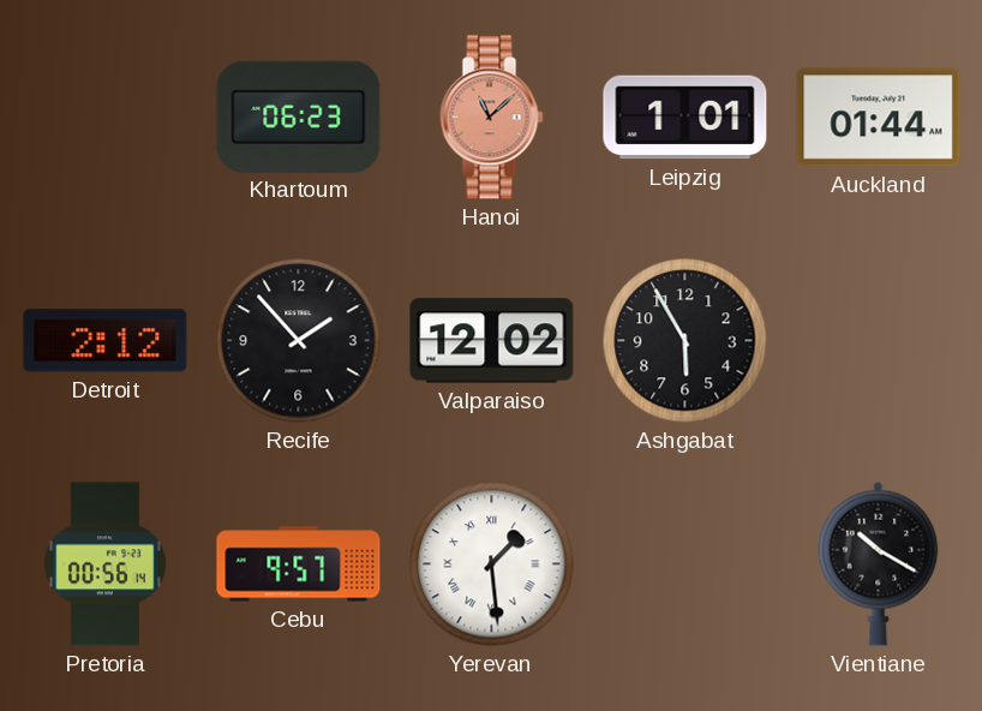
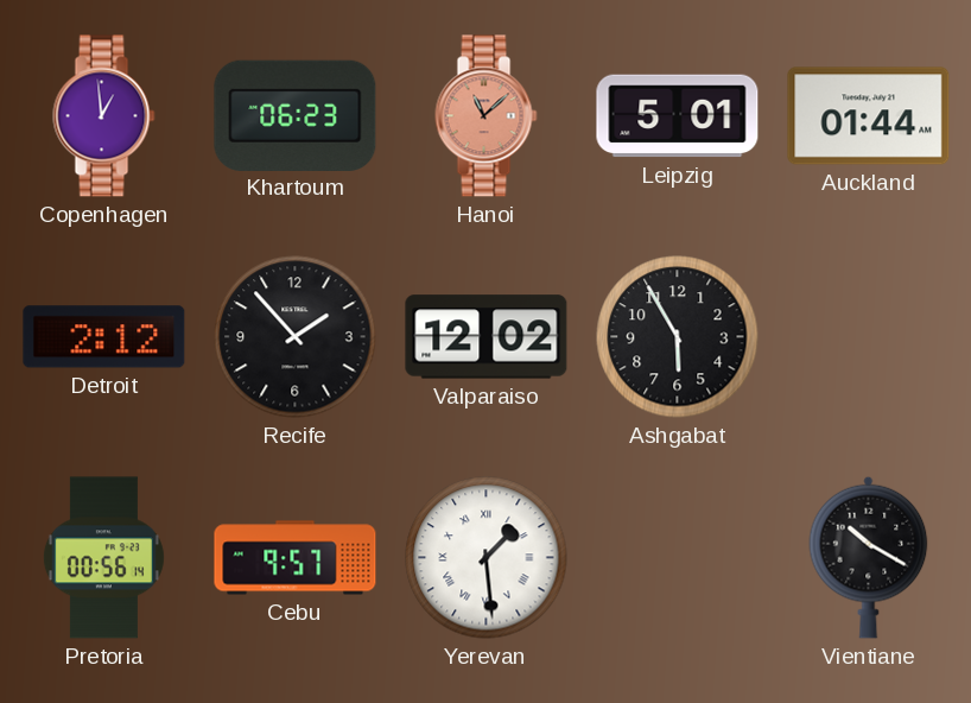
Copenhagen: none -> 12:59 (104, 116)
Leipzig: 1:01 -> 5:01 (678, 116)
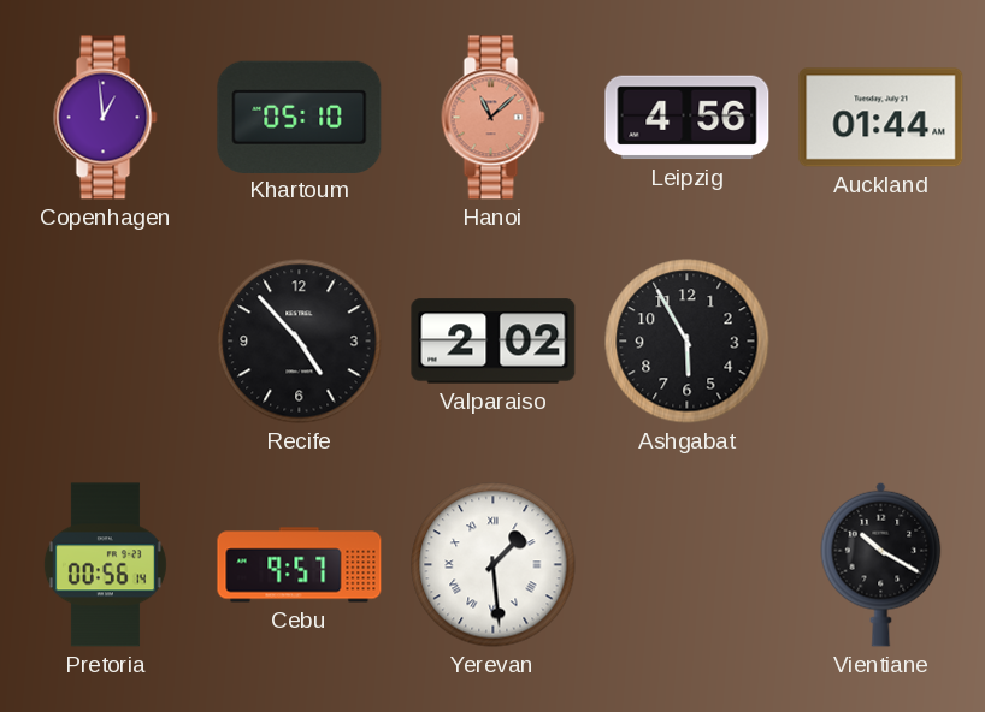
Khartoum: 06:23 -> 05:10 (300, 117)
Leipzig: 5:01 -> 4:56 (688, 118)
Detroit: 2:12 -> none (104, 337)
Recife: 1:53 -> 4:53 (300, 342)
Valparaiso: 12:02 -> 2:02 (494, 342)
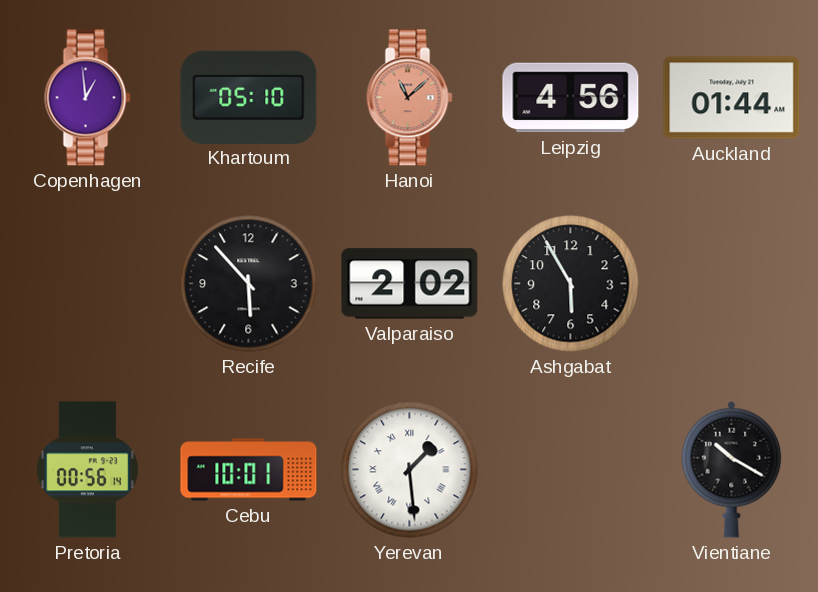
Recife: 4:53 -> 5:53 (249, 284)
Cebu: 9:57 -> 10:01 (249, 470)
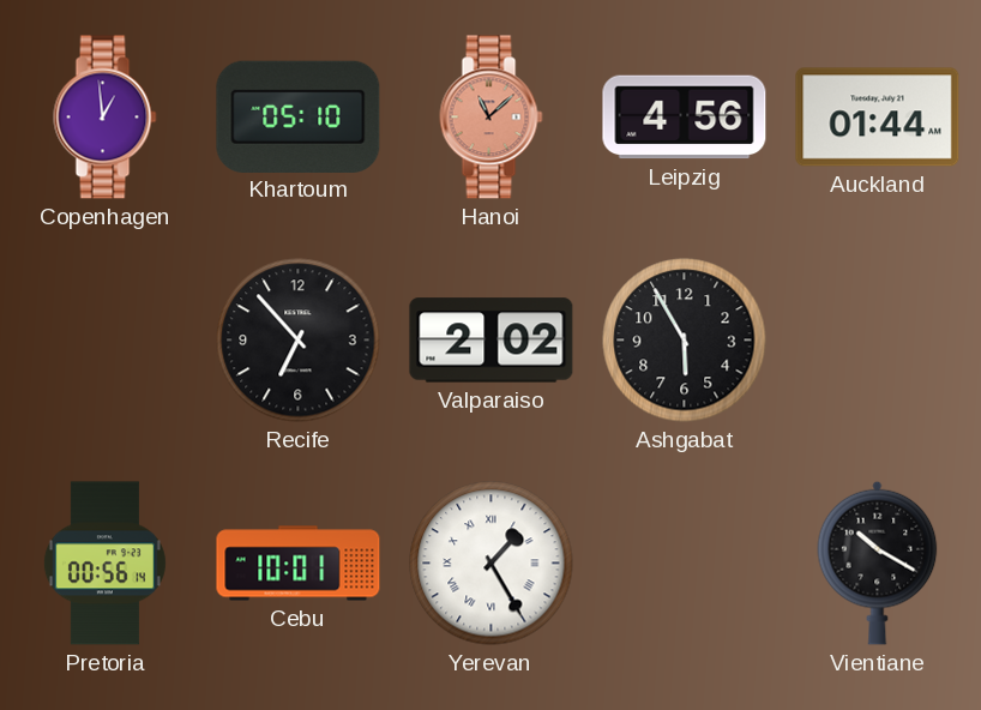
Recife: 5:53 -> 6:53 (299, 341)
Yerevan: 1:29 -> 1:25 (492, 564)
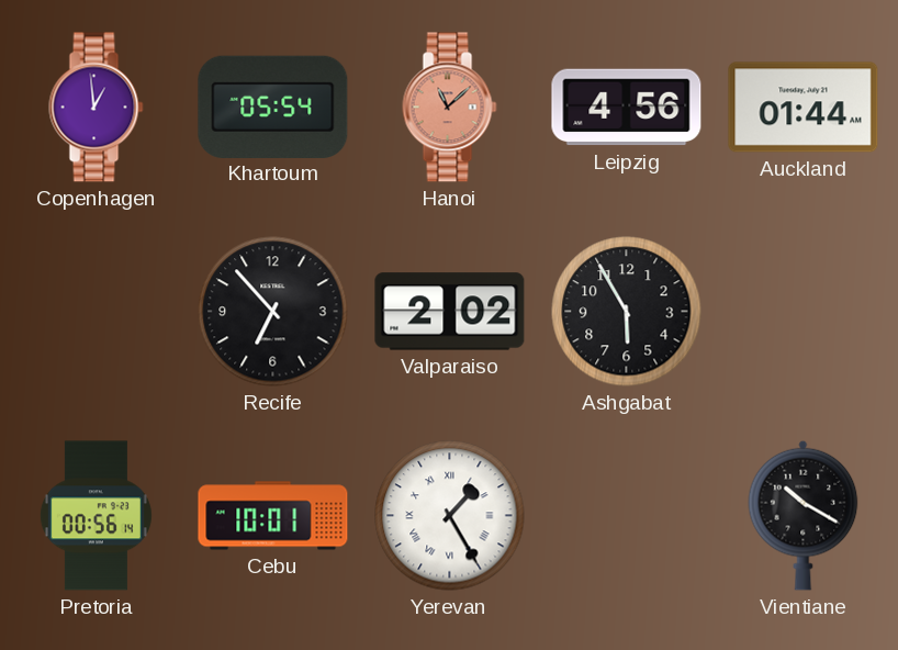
Khartoum: 05:10 -> 05:54 (273, 107)
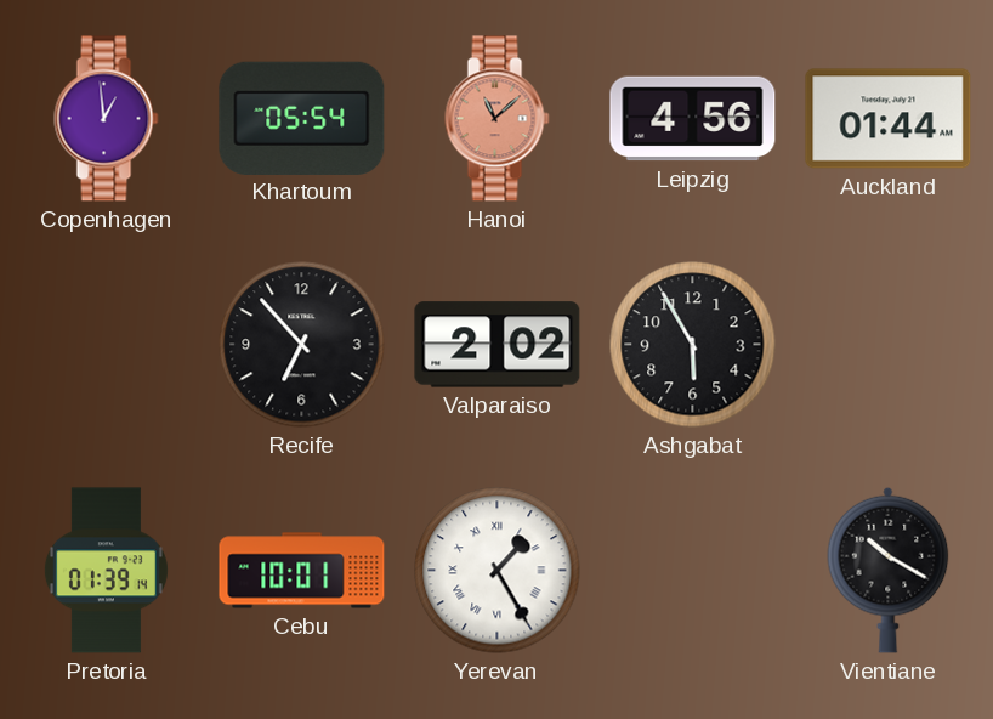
Pretoria: 00:56 -> 01:39 (106, 571)
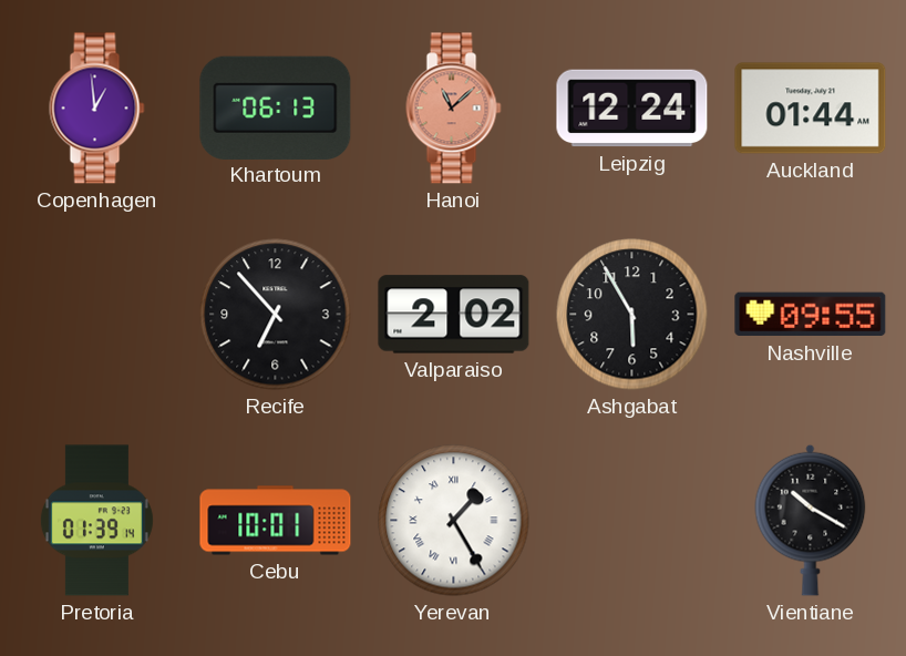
Khartoum: 05:54 -> 06:13 (276, 107)
Leipzig: 4:56 -> 12:24 (632, 109)
Nashville: none -> 09:55 (811, 315)
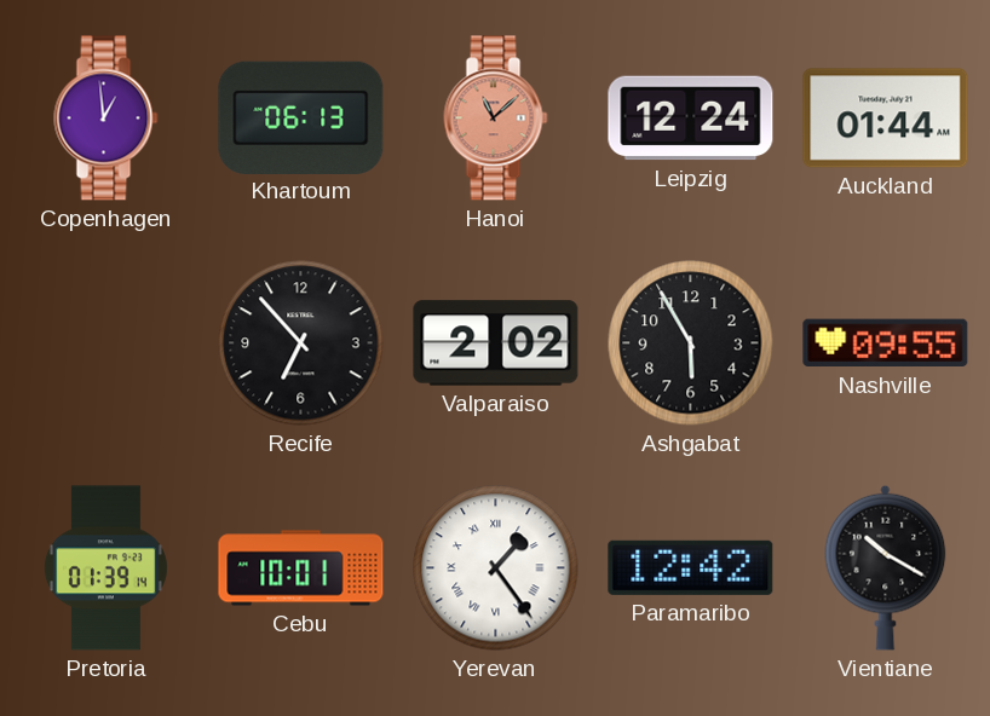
Yerevan: 1:25 -> 1:24 (496, 568)
Paramaribo: none -> 12:42 (691, 567)
